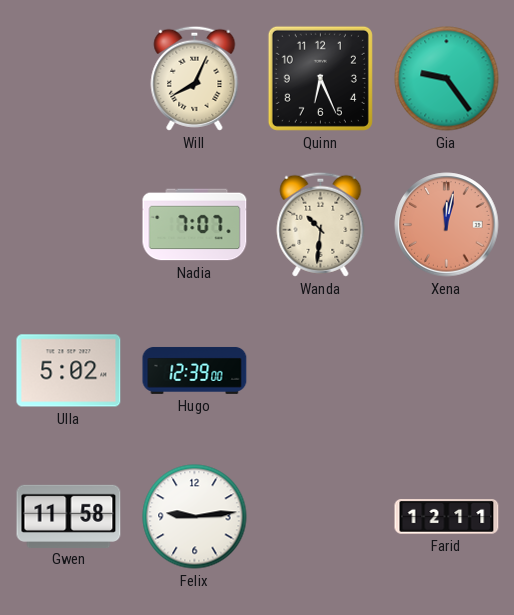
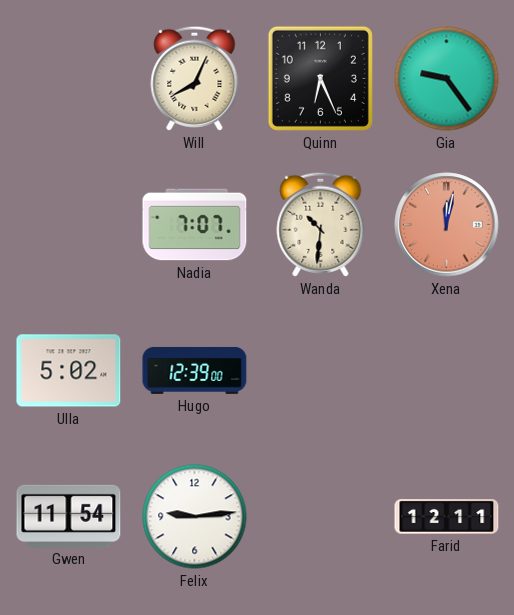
Gwen: 11:58 -> 11:54 (69, 516)
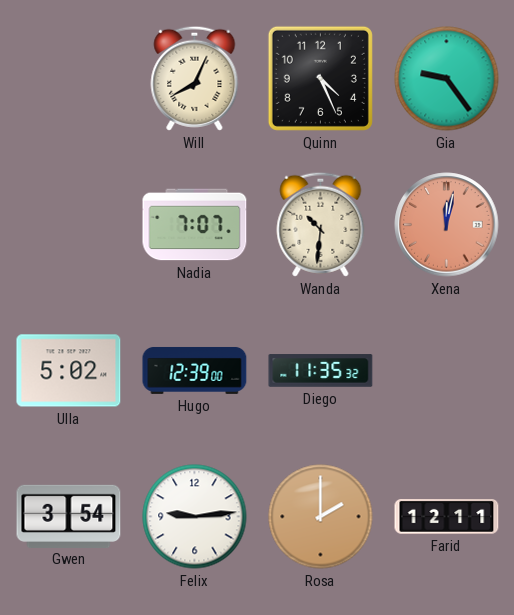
Quinn: 6:26 -> 4:26 (320, 78)
Diego: none -> 11:35 (321, 371)
Gwen: 11:54 -> 3:54 (69, 516)
Rosa: none -> 2:00 (321, 517)
